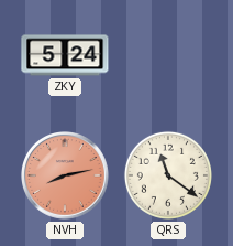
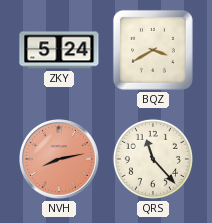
BQZ: none -> 3:40 (153, 50)
QRS: 11:21 -> 11:23 (153, 159)
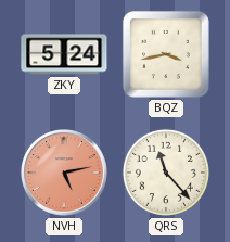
BQZ: 3:40 -> 3:43 (166, 54)
NVH: 8:13 -> 5:13 (65, 174)
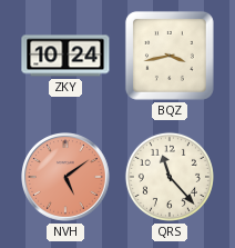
ZKY: 5:24 -> 10:24 (65, 56)
NVH: 5:13 -> 5:09 (67, 178)
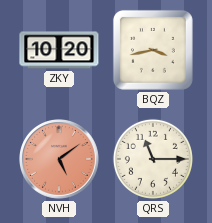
ZKY: 10:24 -> 10:20 (59, 50)
QRS: 11:23 -> 11:15 (153, 159)
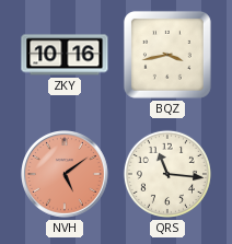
ZKY: 10:20 -> 10:16 (65, 55)
QRS: 11:15 -> 11:16 (167, 174)
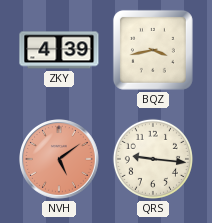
ZKY: 10:16 -> 4:39 (59, 50)
QRS: 11:16 -> 9:16 (153, 159)
